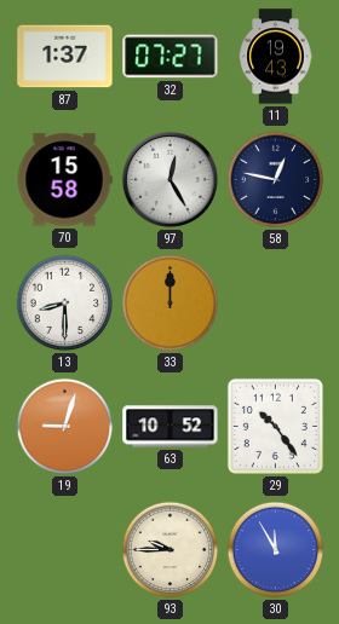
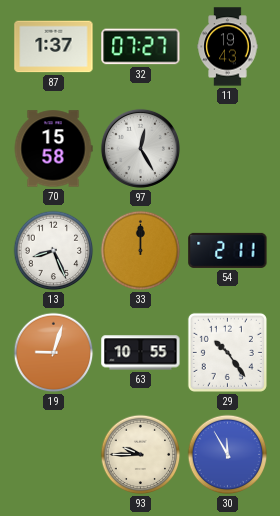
58: 12:47 -> none (276, 180)
13: 8:30 -> 8:26 (54, 251)
54: none -> 2:11 (228, 250)
63: 10:52 -> 10:55 (141, 353)
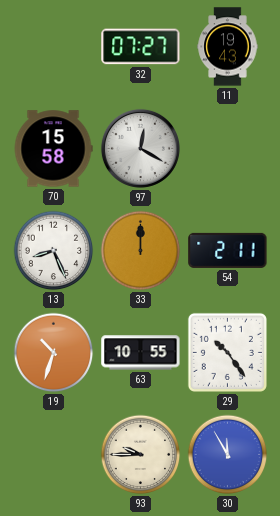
87: 1:37 -> none (54, 47)
97: 12:25 -> 12:20 (140, 148)
19: 9:03 -> 10:33 (54, 353)
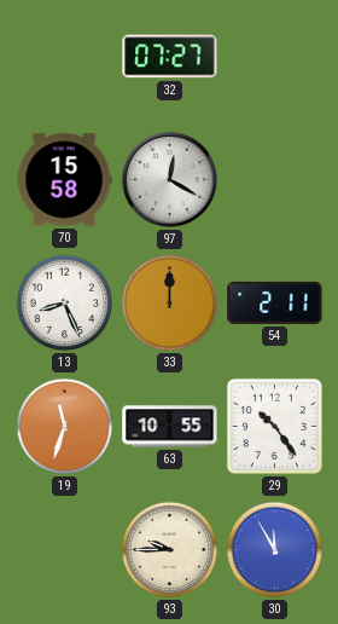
11: 19:43 -> none (228, 47)
19: 10:33 -> 11:33 (65, 427)
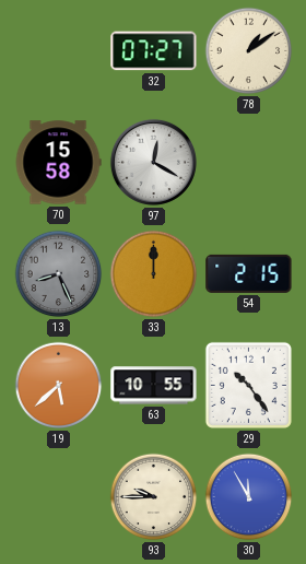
78: none -> 1:09 (249, 51)
13 dial: white -> grey (59, 274)
54: 2:11 -> 2:15 (249, 273)
19: 11:33 -> 5:38 (59, 386)
